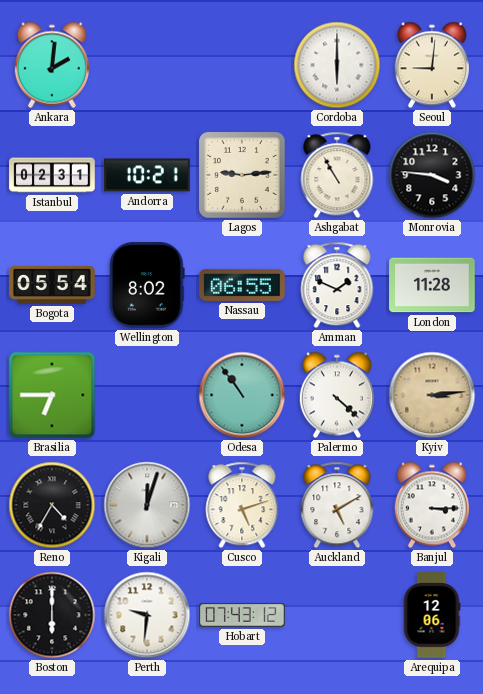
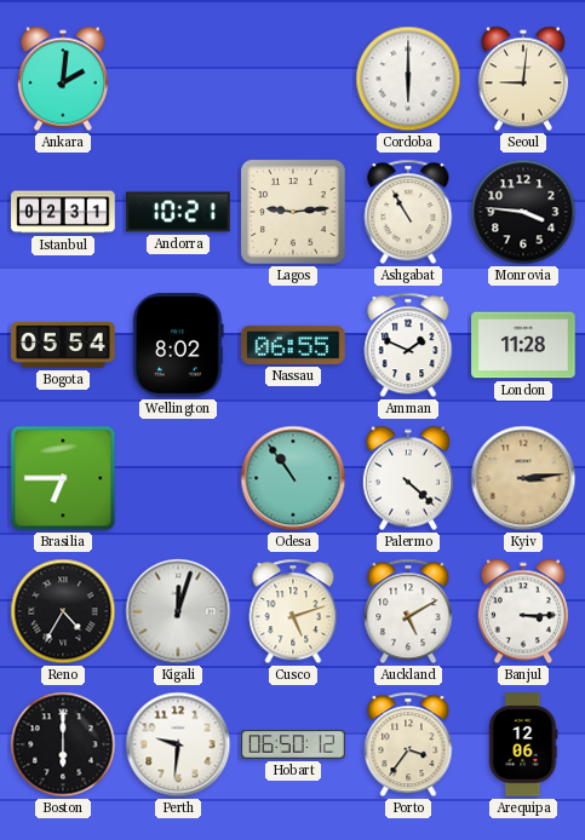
Hobart: 07:43 -> 06:50 (293, 744)
Porto: none -> 3:36 (408, 744)
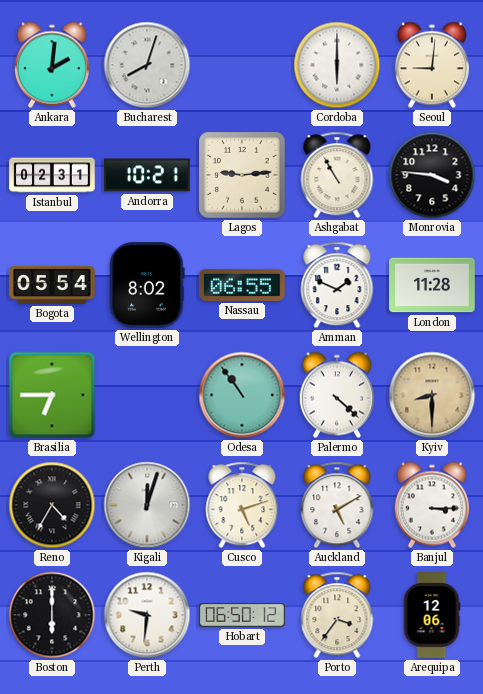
Bucharest: none -> 8:03 (147, 65)
Kyiv: 3:14 -> 8:30 (432, 395)
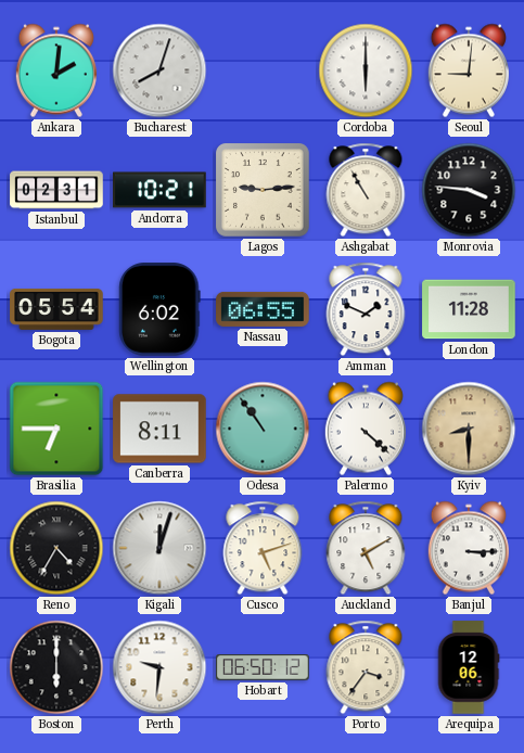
Wellington: 8:02 -> 6:02 (159, 309)
Canberra: none -> 8:11 (159, 429)
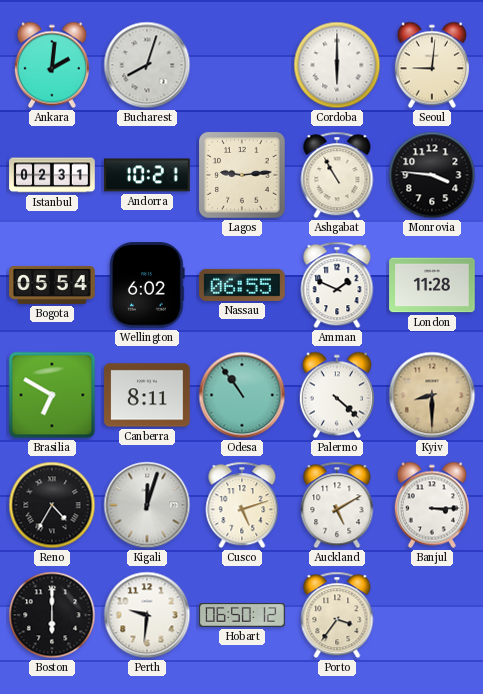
Brasilia: 6:45 -> 6:50 (52, 395)
Arequipa: 12:06 -> none (469, 667)
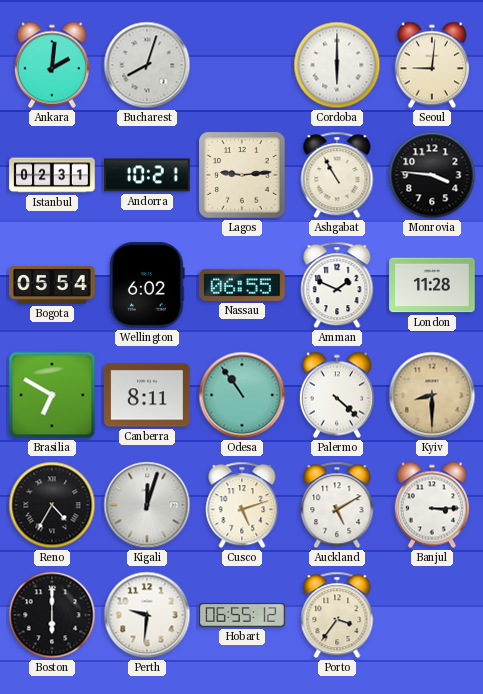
Hobart: 06:50 -> 06:55 (242, 615)
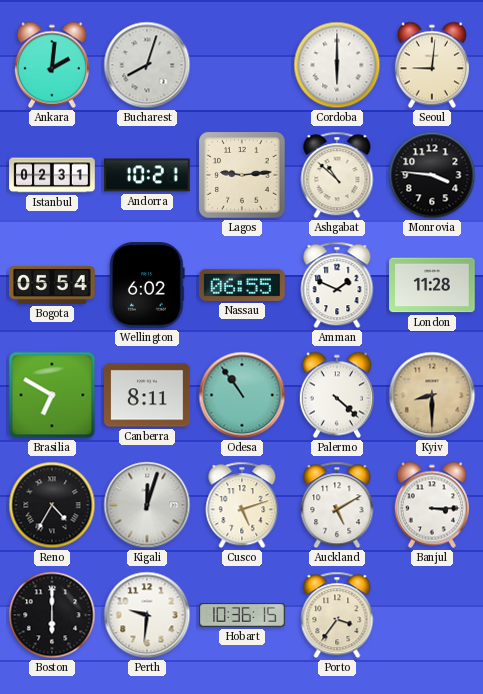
Ashgabat: 10:55 -> 10:52 (337, 175)
Hobart: 06:55 -> 10:36 (242, 615)
